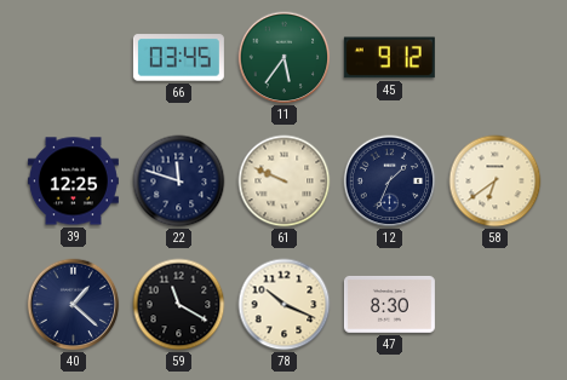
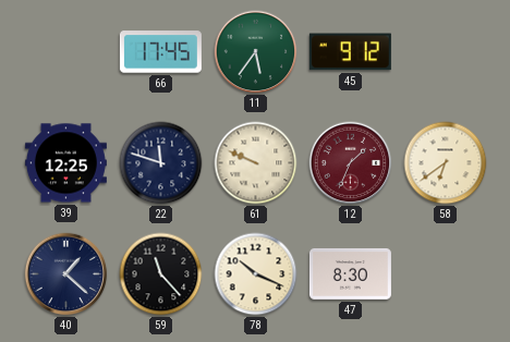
66: 03:45 -> 17:45 (160, 52)
12 dial: navy -> burgundy (351, 163)
59: 11:20 -> 11:23 (161, 274)
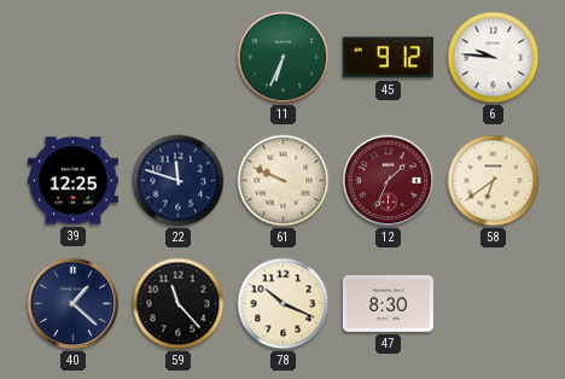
66: 17:45 -> none (160, 52)
11: 5:36 -> 6:34 (284, 58)
6: none -> 9:46 (494, 58)
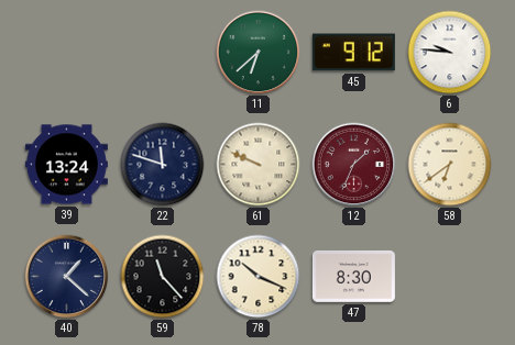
11: 6:34 -> 6:38 (259, 53)
39: 12:25 -> 13:24 (66, 165)
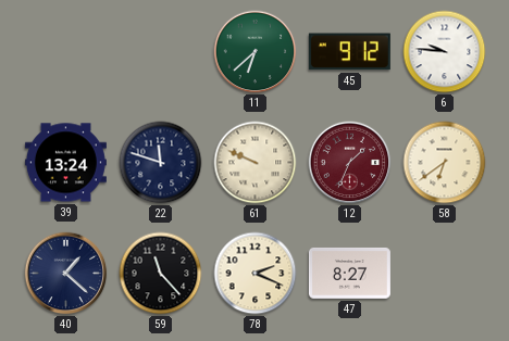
78: 10:19 -> 2:19 (256, 274)
47: 8:30 -> 8:27 (349, 273)
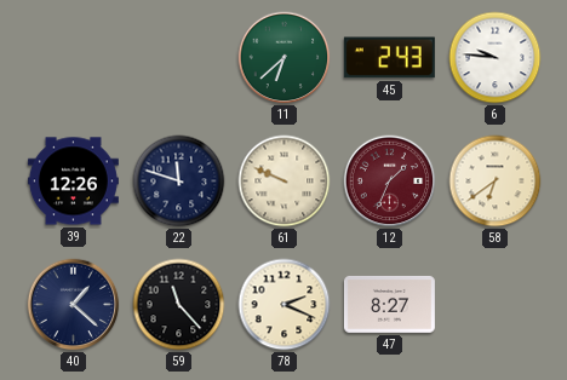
45: 9:12 -> 2:43 (389, 58)
39: 13:24 -> 12:26 (73, 182)
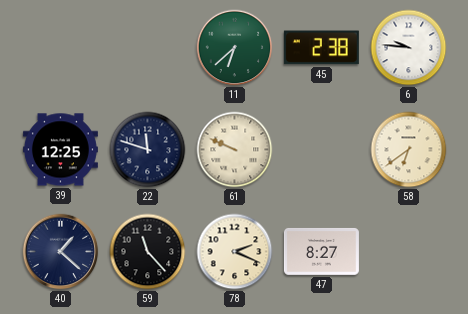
45: 2:43 -> 2:38 (321, 48)
39: 12:26 -> 12:25 (60, 150)
12: 1:34 -> none (390, 182)
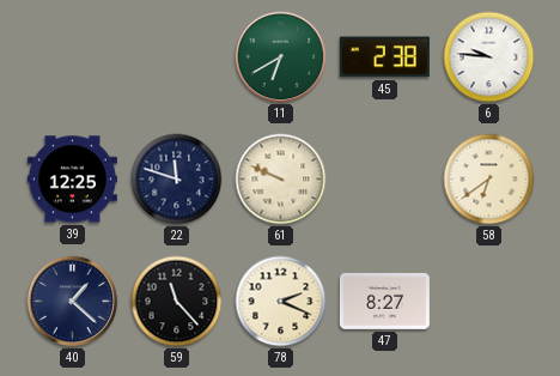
11: 6:38 -> 6:40 (281, 57)
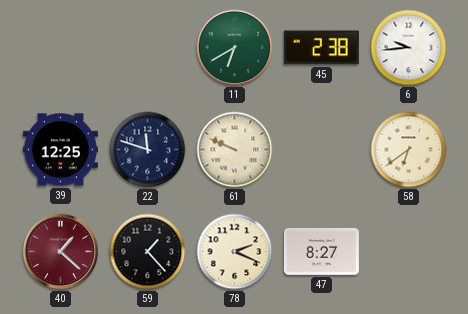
6: 9:46 -> 9:44 (409, 48)
40 dial: navy -> burgundy (61, 252)
59: 11:23 -> 1:23 (148, 252)
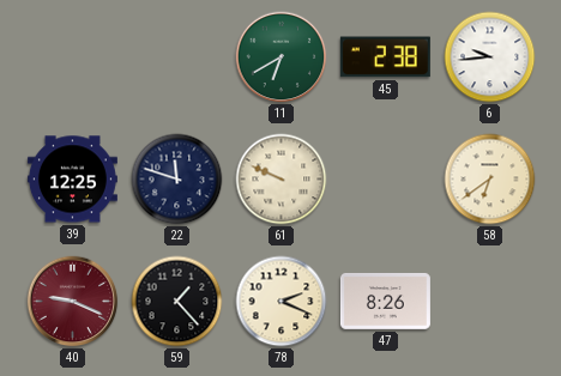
40: 1:22 -> 9:19 (73, 302)
47: 8:27 -> 8:26 (385, 301)
